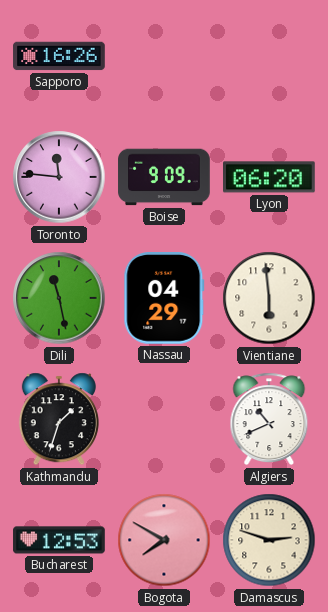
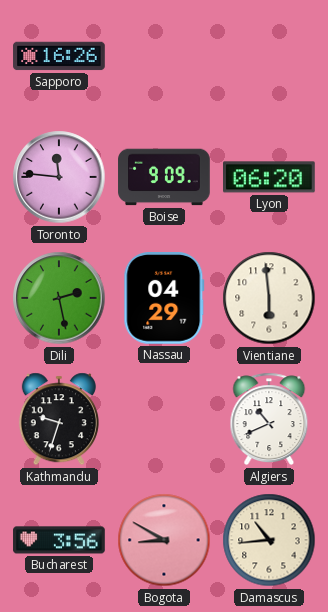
Dili: 11:28 -> 2:28 (59, 298)
Kathmandu: 1:33 -> 9:33 (59, 419)
Bucharest: 12:53 -> 3:56 (59, 540)
Bogota: 7:50 -> 8:50 (164, 540)
Damascus: 2:48 -> 10:44 (269, 540)
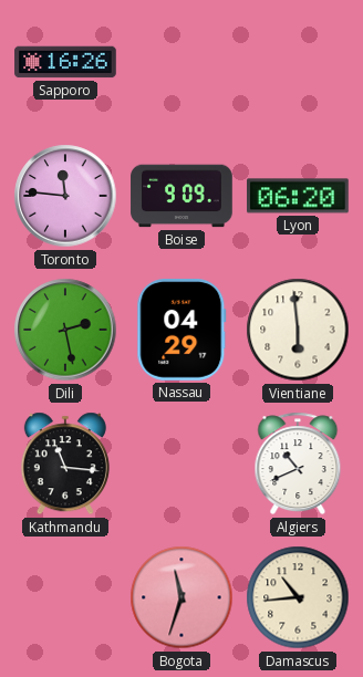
Kathmandu: 9:33 -> 11:16 (65, 464)
Bucharest: 3:56 -> none (59, 540)
Bogota: 8:50 -> 11:33 (181, 597)
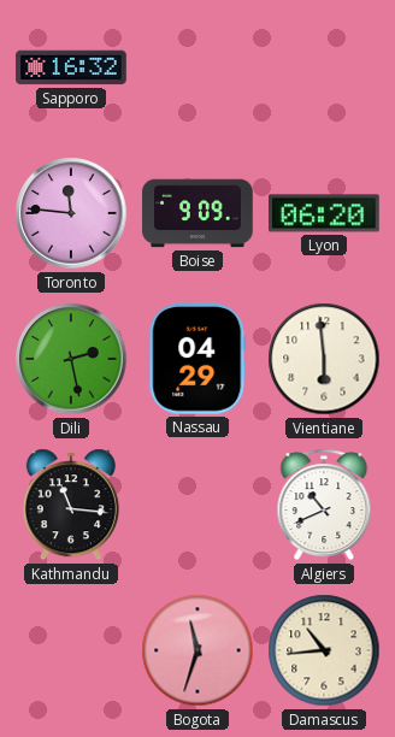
Sapporo: 16:26 -> 16:32 (71, 67)
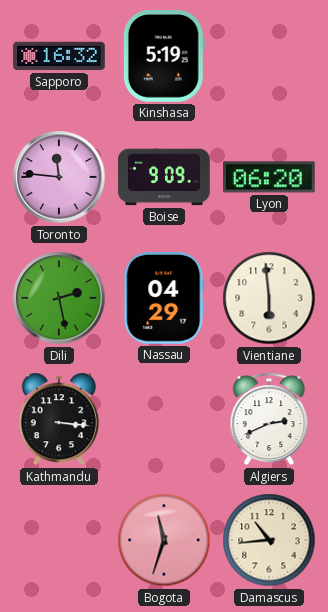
Kinshasa: none -> 5:19 (164, 57)
Kathmandu: 11:16 -> 3:16 (59, 419)
Algiers: 10:41 -> 2:41 (269, 419)
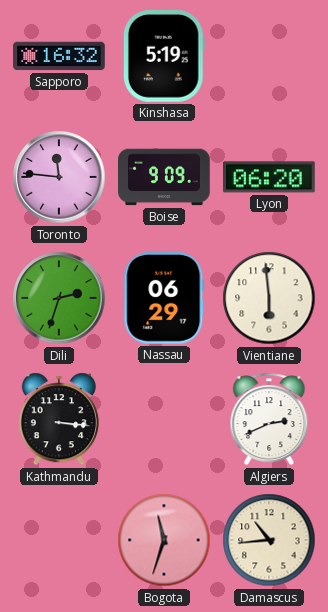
Dili: 2:28 -> 2:33 (59, 298)
Nassau: 04:29 -> 06:29 (164, 299)
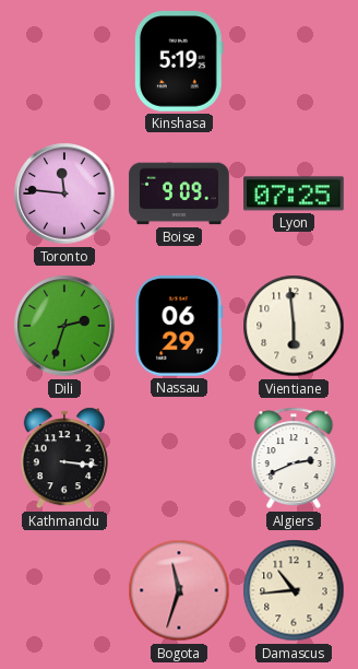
Sapporo: 16:32 -> none (59, 56)
Lyon: 06:20 -> 07:25 (295, 193)
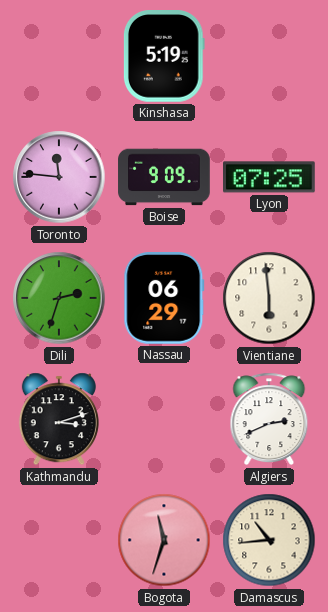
Kathmandu: 3:16 -> 3:12 (59, 419)
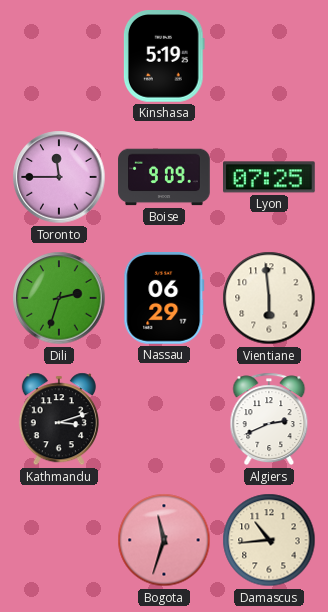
Toronto: 11:46 -> 11:45 (59, 177)
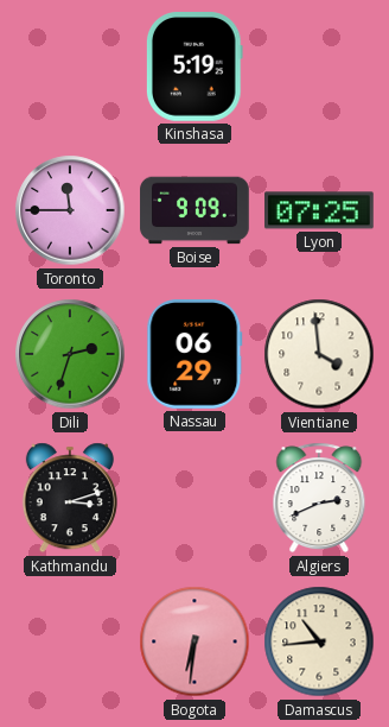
Vientiane: 5:59 -> 3:59 (319, 354)
Bogota: 11:33 -> 6:31 (194, 641)
